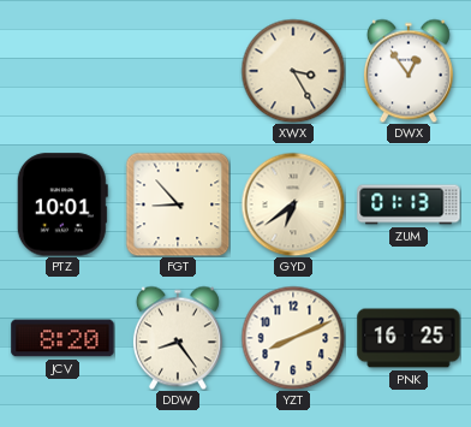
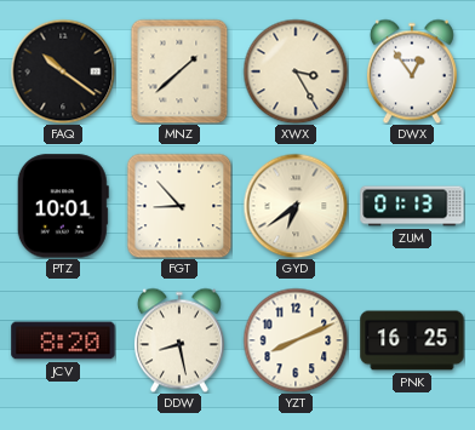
FAQ: none -> 10:21 (63, 71)
MNZ: none -> 1:38 (179, 71)
DDW: 8:24 -> 8:28 (179, 340)
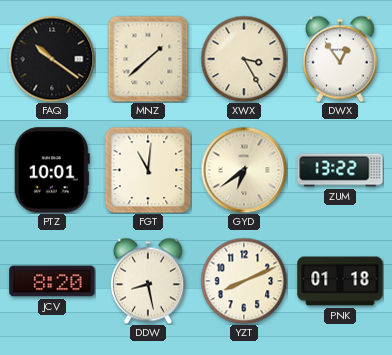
FGT: 8:53 -> 11:01 (148, 170)
ZUM: 01:13 -> 13:22 (340, 170)
PNK: 16:25 -> 01:18 (340, 281)
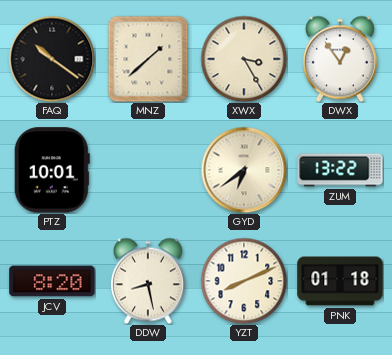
FGT: 11:01 -> none (148, 170)
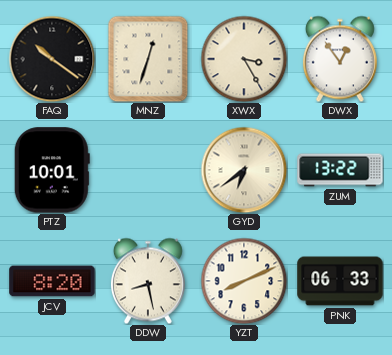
MNZ: 1:38 -> 12:33 (148, 59)
PNK: 01:18 -> 06:33 (340, 281)
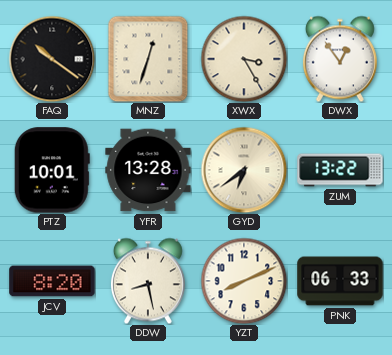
YFR: none -> 13:28 (148, 170)
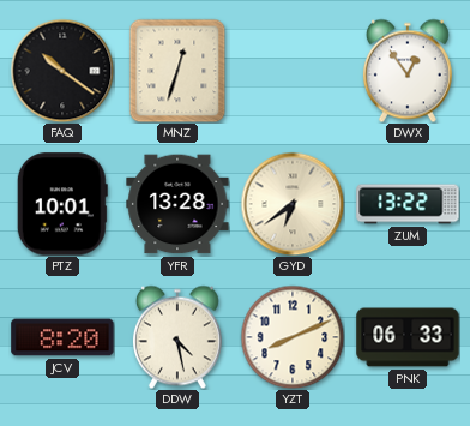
XWX: 3:25 -> none (244, 59)
DDW: 8:28 -> 4:28 (177, 337)
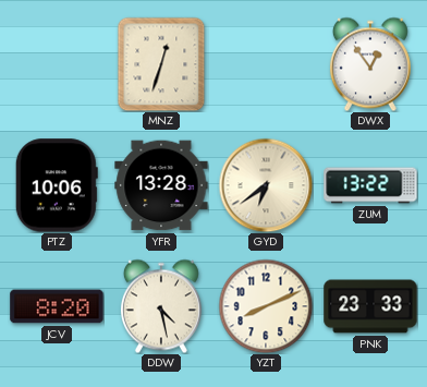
FAQ: 10:21 -> none (62, 71)
PTZ: 10:01 -> 10:06 (57, 185)
PNK: 06:33 -> 23:33 (370, 306)
